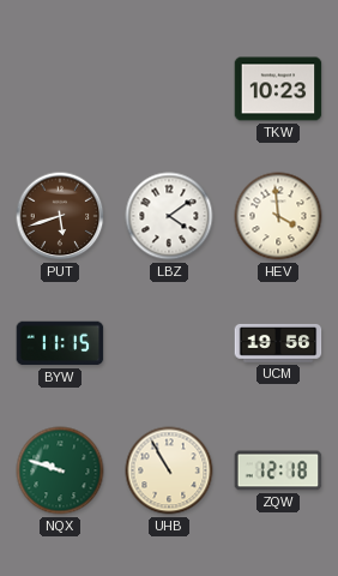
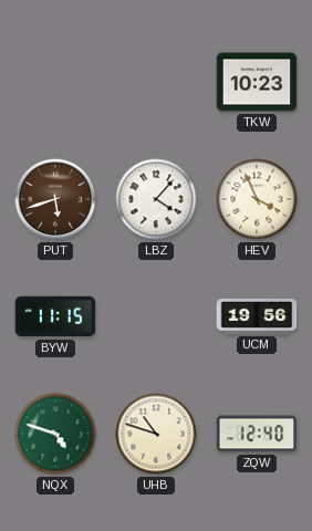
LBZ: 4:09 -> 4:07 (156, 199)
HEV: 3:59 -> 3:56 (257, 199)
NQX: 9:48 -> 4:48 (55, 434)
UHB: 10:55 -> 10:48 (156, 434)
ZQW: 12:18 -> 12:40 (257, 434)
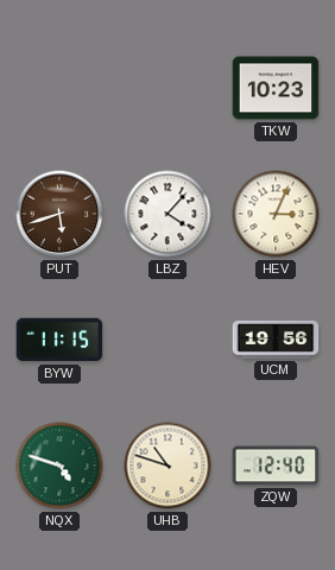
HEV: 3:56 -> 3:04 (276, 214)
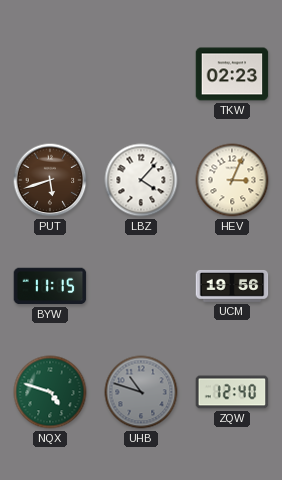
TKW: 10:23 -> 02:23 (232, 74)
UHB dial: cream -> grey (141, 392)
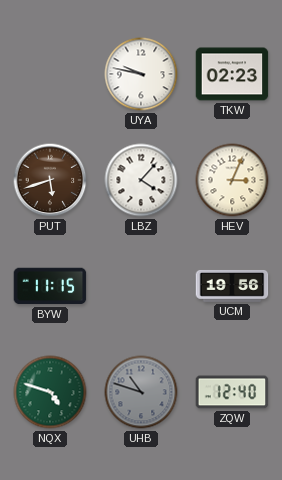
UYA: none -> 9:47 (141, 74)
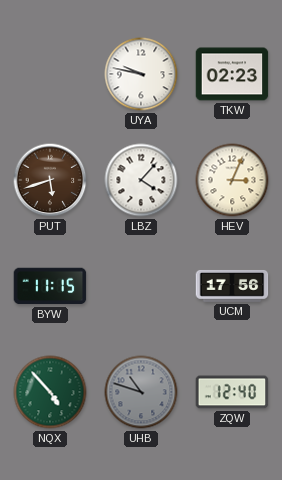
UCM: 19:56 -> 17:56 (232, 286)
NQX: 4:48 -> 4:53 (50, 392)
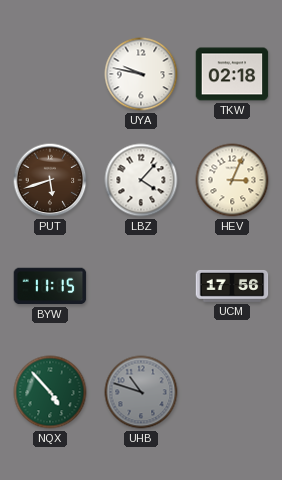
TKW: 02:23 -> 02:18 (232, 74)
ZQW: 12:40 -> none (232, 392)
